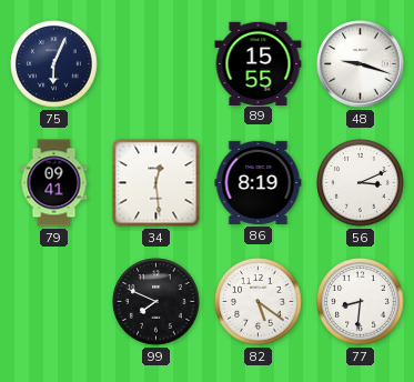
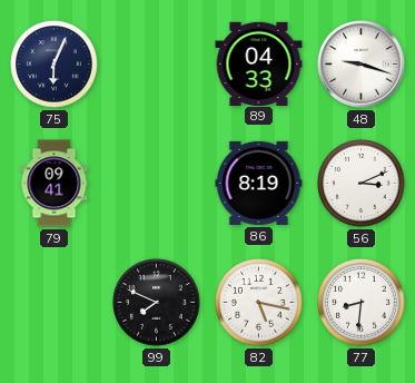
89: 15:55 -> 04:33 (259, 63)
34: 12:29 -> none (156, 183)
82: 5:21 -> 5:17 (259, 303)
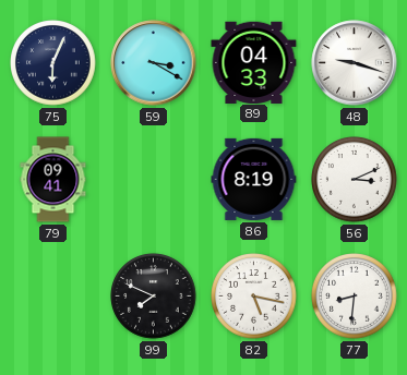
59: none -> 3:20 (154, 63)
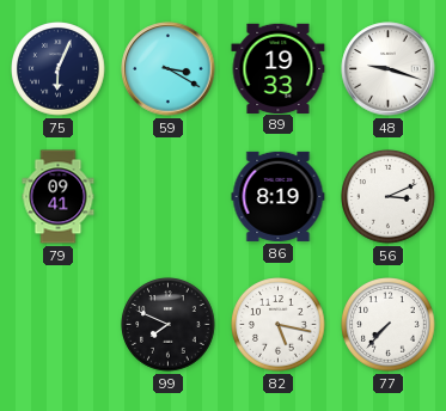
89: 04:33 -> 19:33 (279, 68)
77: 8:31 -> 7:37 (389, 325)
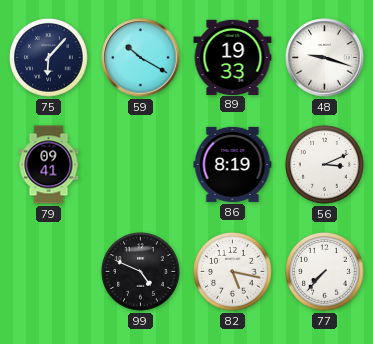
75: 6:04 -> 6:07 (49, 58)
59: 3:20 -> 10:20 (141, 58)
99: 7:49 -> 4:49 (141, 272)
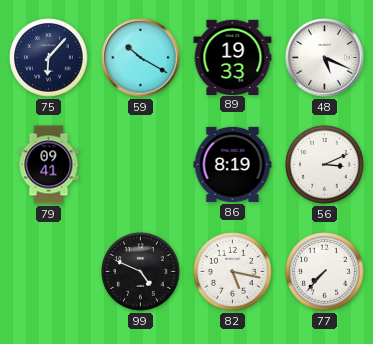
48: 9:18 -> 5:19 (325, 58)
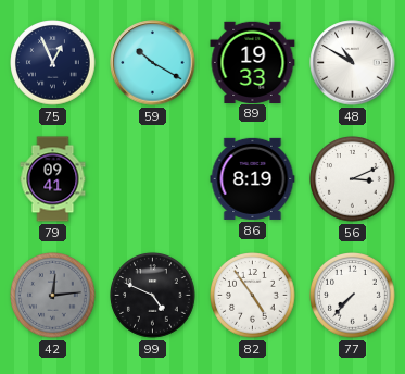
75: 6:07 -> 12:56 (53, 63)
48: 5:19 -> 10:50 (353, 63)
42: none -> 12:14 (53, 296)
82: 5:17 -> 4:54 (253, 296)
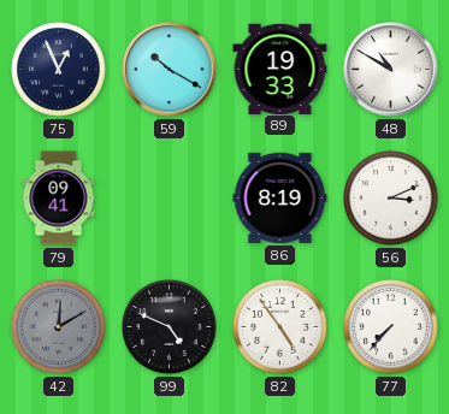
42: 12:14 -> 12:10 (59, 327)
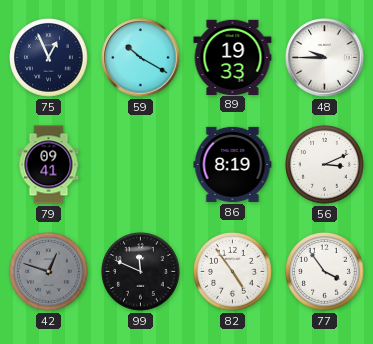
48: 10:50 -> 9:45 (325, 58)
42: 12:10 -> 12:48 (49, 272)
99: 4:49 -> 11:49 (141, 272)
77: 7:37 -> 3:54 (325, 272)
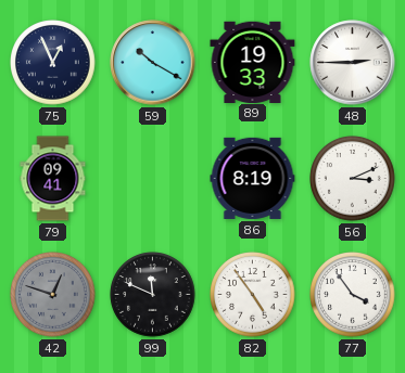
48: 9:45 -> 2:45 (353, 63)
